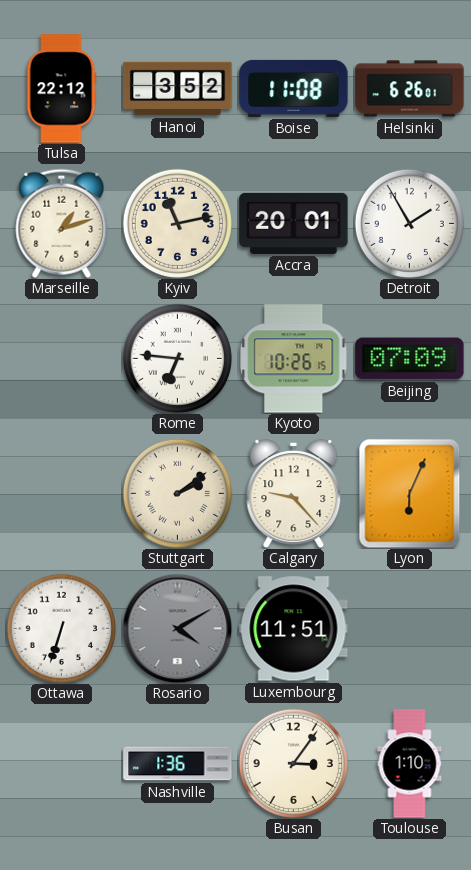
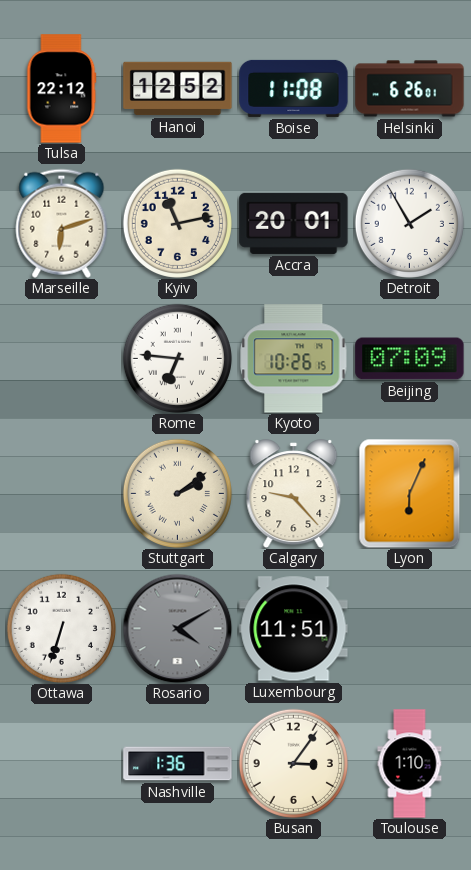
Hanoi: 3:52 -> 12:52 (178, 89)
Marseille: 1:12 -> 6:12 (62, 223)
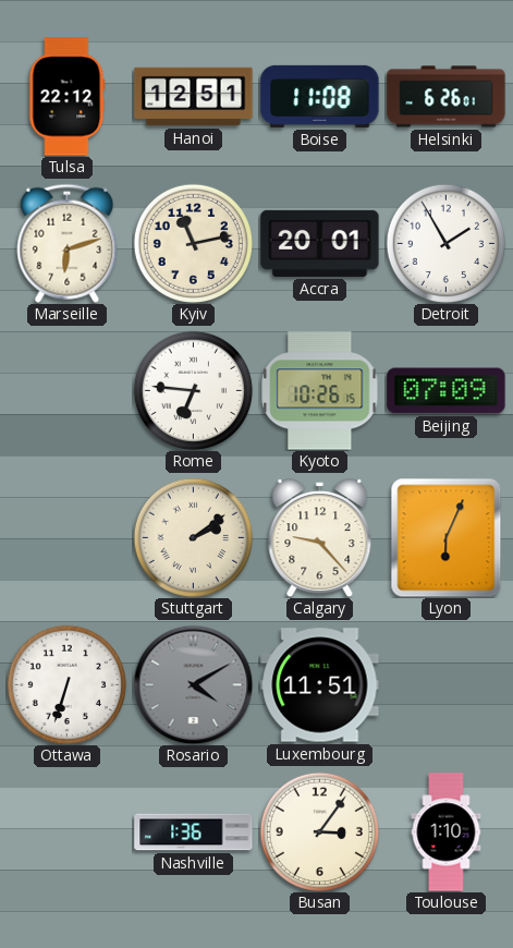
Hanoi: 12:52 -> 12:51 (194, 97)
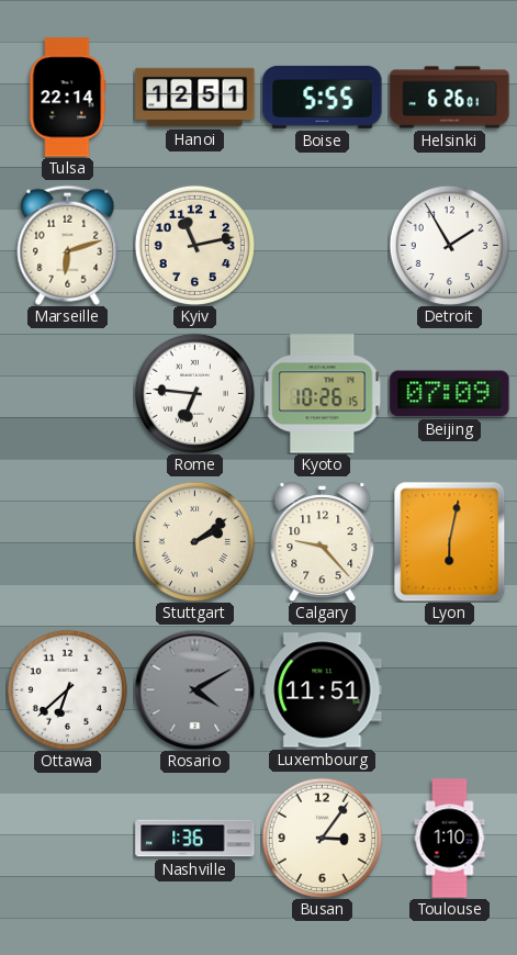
Tulsa: 22:12 -> 22:14 (68, 98)
Boise: 11:08 -> 5:55 (323, 97)
Accra: 20:01 -> none (320, 243)
Lyon: 6:04 -> 6:02 (450, 541)
Ottawa: 6:33 -> 6:38 (67, 689)
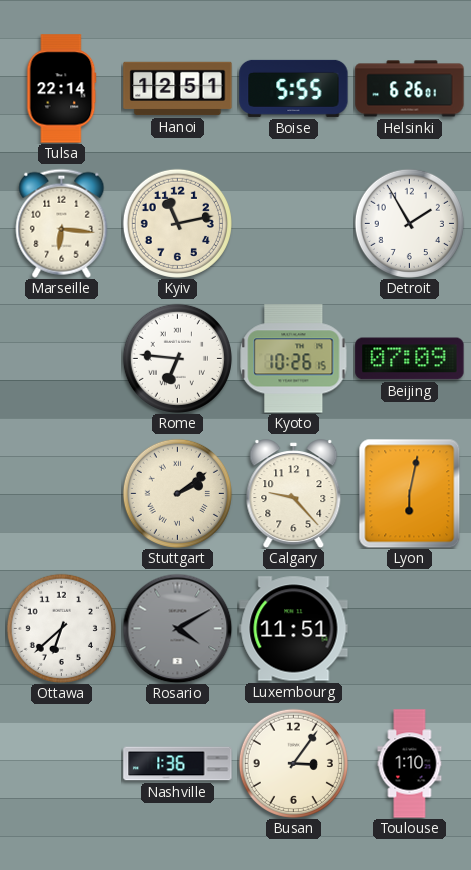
Marseille: 6:12 -> 6:16 (62, 223)
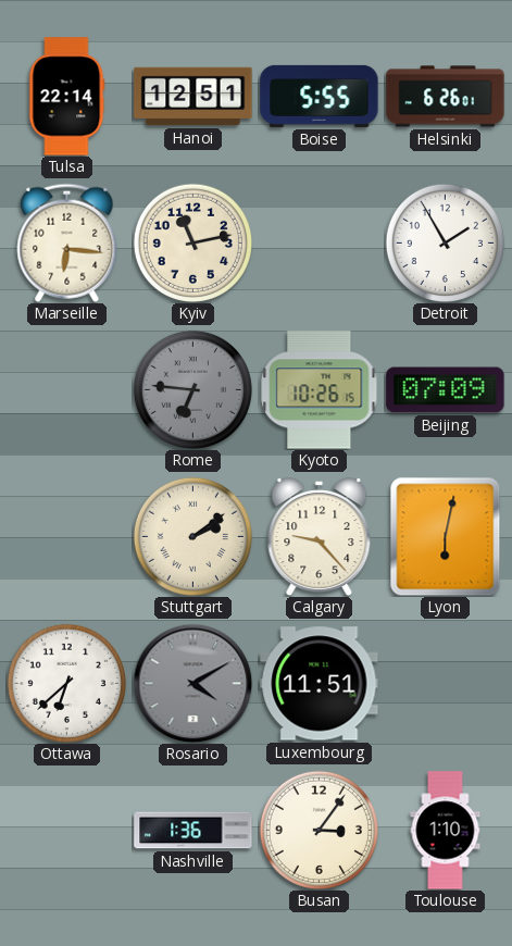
Rome dial: white -> grey (192, 389)
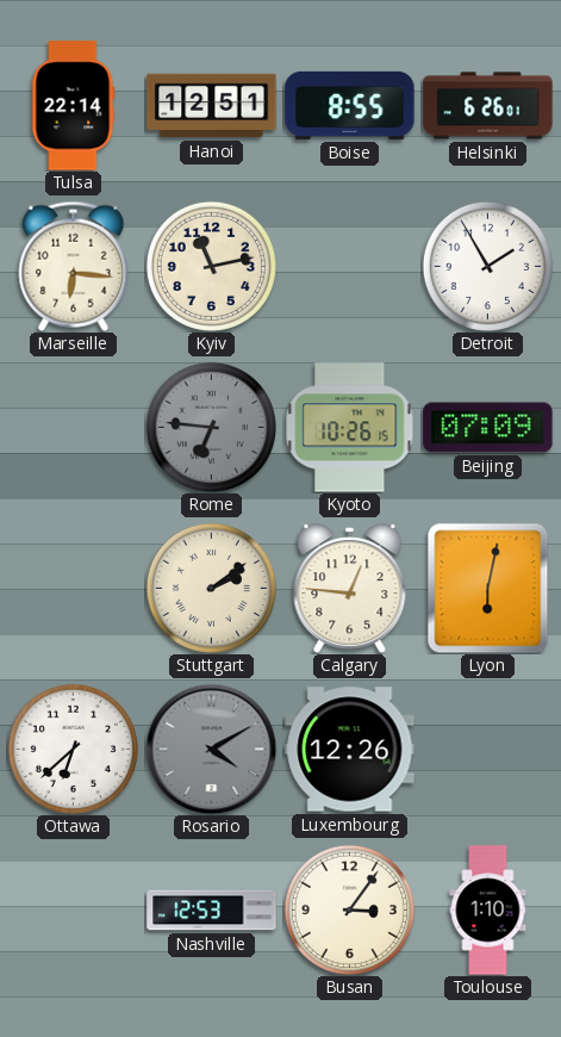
Boise: 5:55 -> 8:55 (350, 105)
Calgary: 9:23 -> 12:46 (350, 589)
Luxembourg: 11:51 -> 12:26 (350, 750)
Nashville: 1:36 -> 12:53 (212, 911)
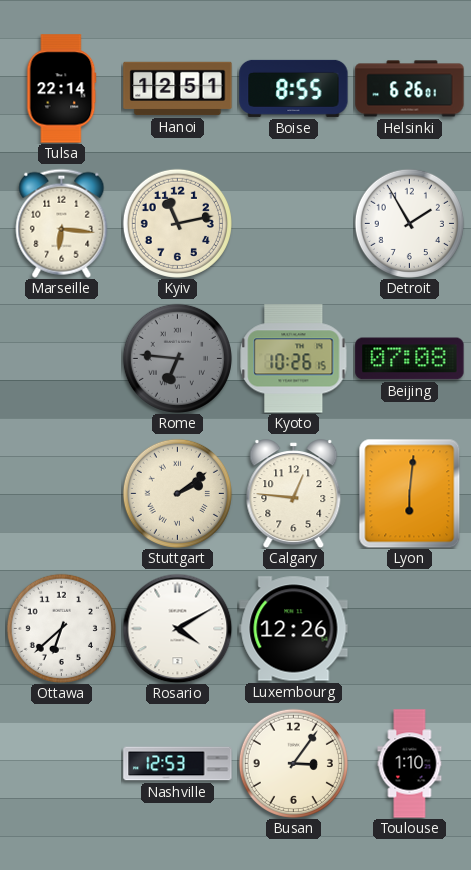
Beijing: 07:09 -> 07:08 (410, 359)
Lyon: 6:02 -> 6:01 (410, 493)
Rosario dial: grey -> white (177, 628)
